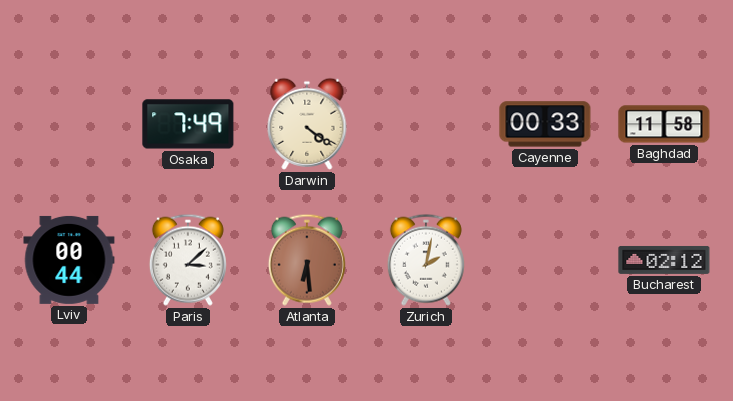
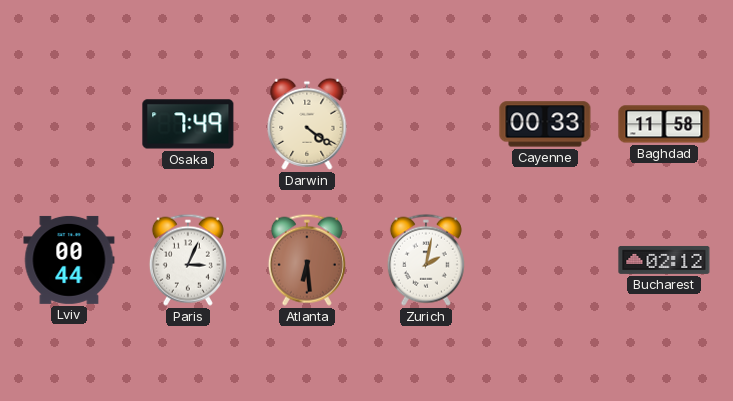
Paris: 3:08 -> 3:04 (188, 260)
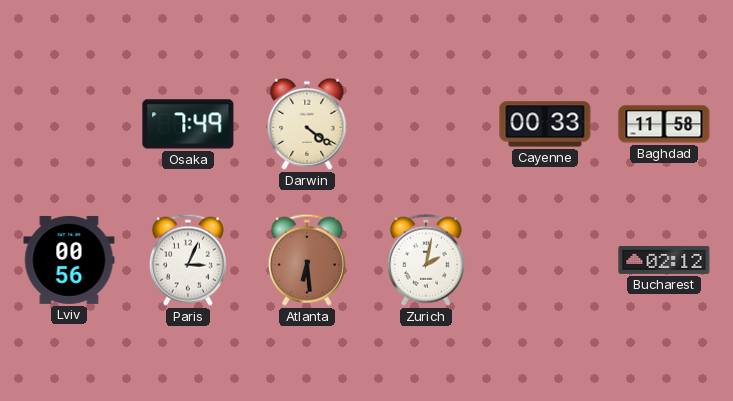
Lviv: 00:44 -> 00:56 (69, 260)
